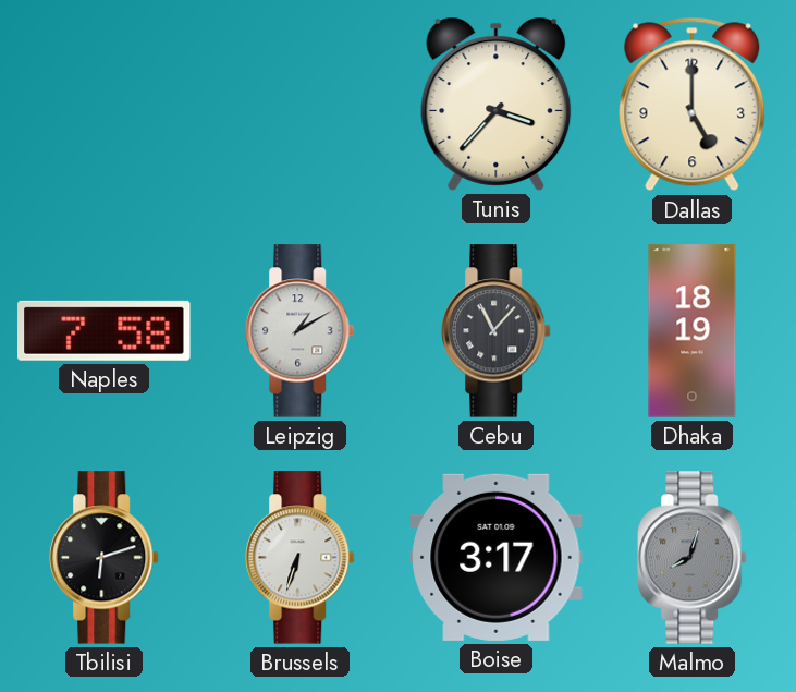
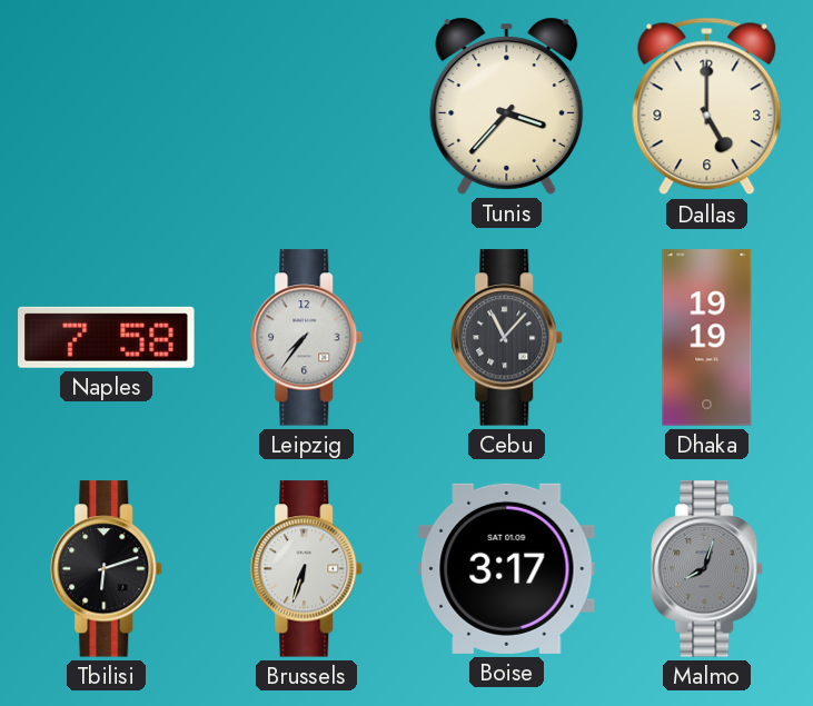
Leipzig: 1:10 -> 7:36 (307, 338)
Dhaka: 18:19 -> 19:19 (707, 338)
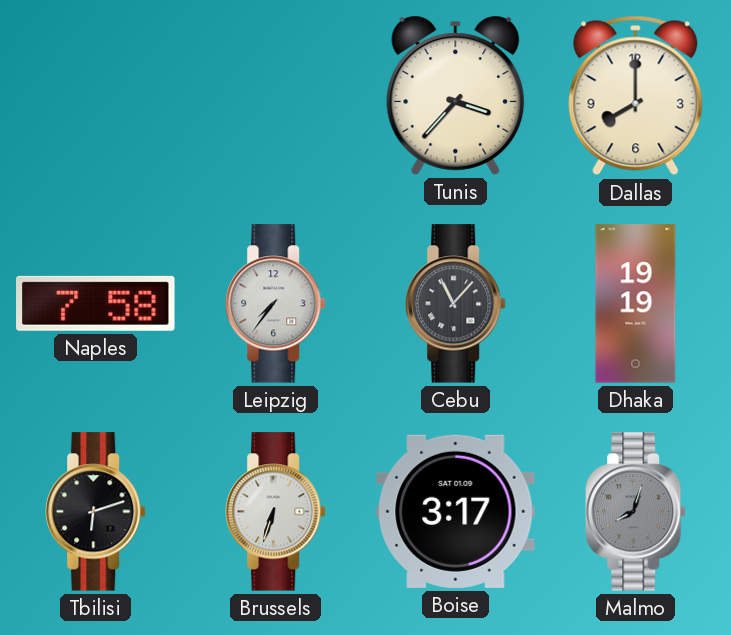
Dallas: 5:00 -> 8:00 (636, 96)
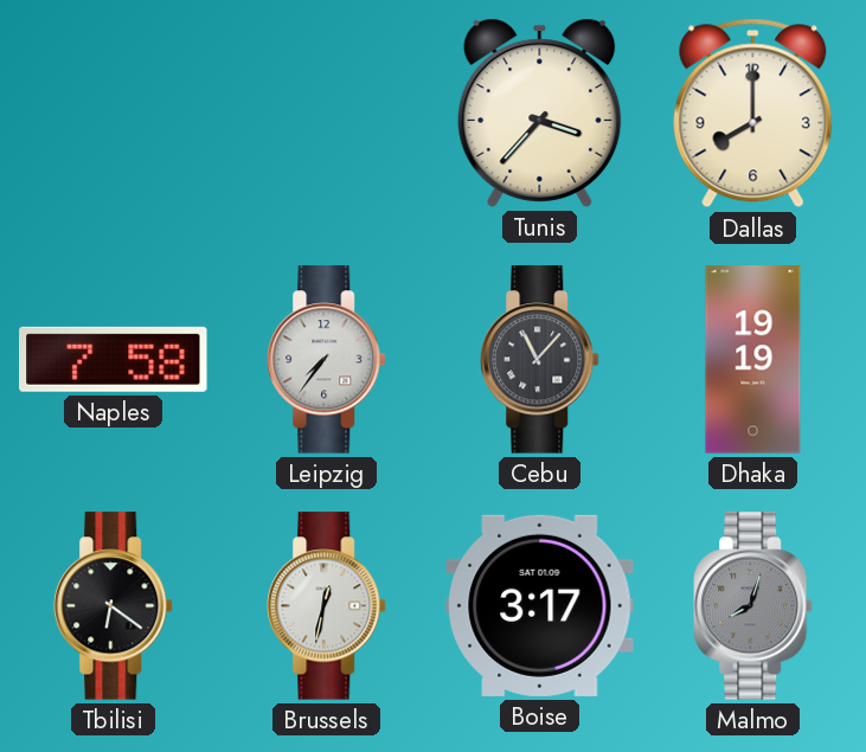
Tbilisi: 6:12 -> 6:21 (114, 606)
Brussels: 6:33 -> 12:32 (327, 606)
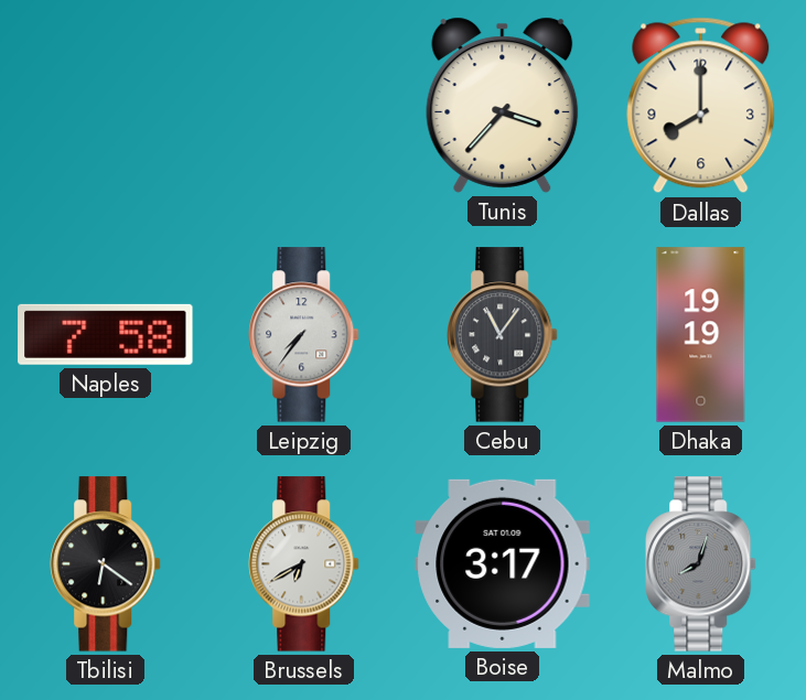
Cebu: 11:07 -> 11:06 (503, 335)
Brussels: 12:32 -> 6:40 (304, 564)
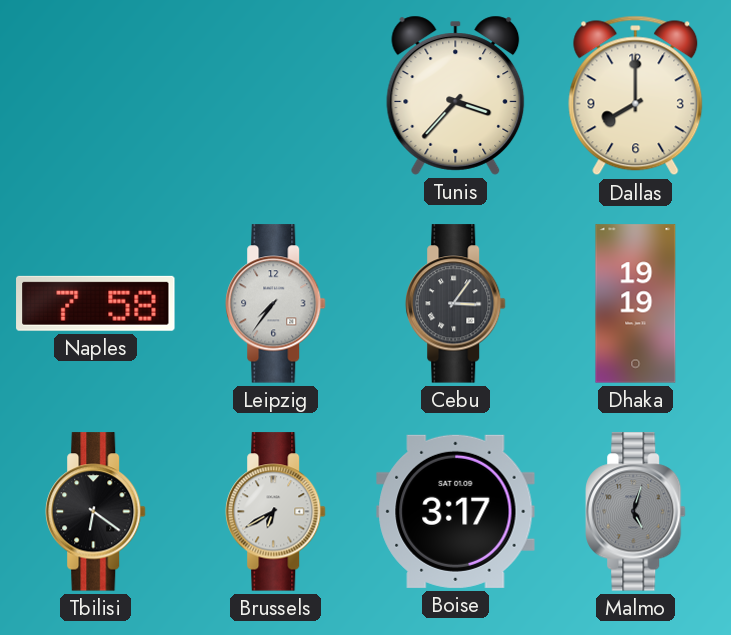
Cebu: 11:06 -> 3:06 (456, 304)
Malmo: 8:03 -> 5:03 (636, 512)
